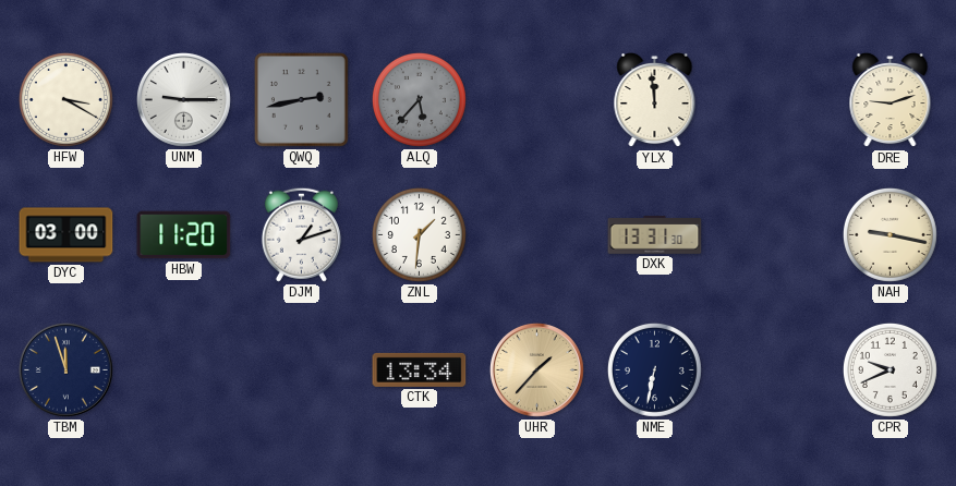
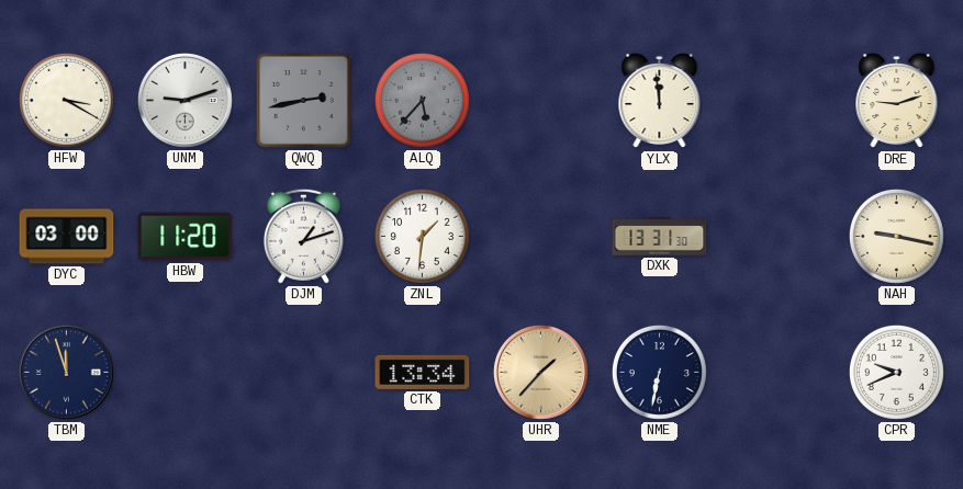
UNM: 9:15 -> 9:12 (184, 100)
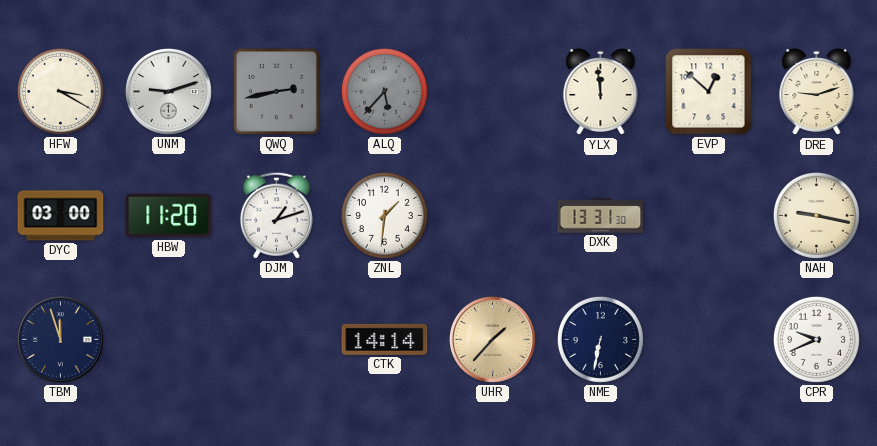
EVP: none -> 12:52 (709, 92)
CTK: 13:34 -> 14:14 (385, 339)
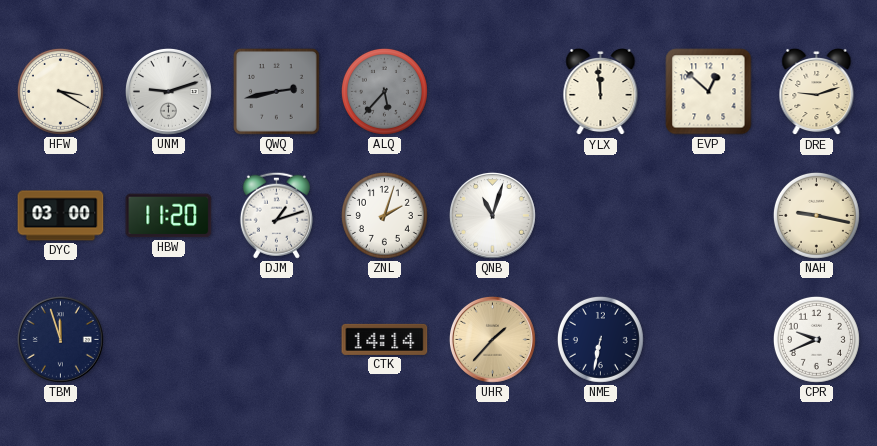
ZNL: 1:31 -> 2:03 (384, 215)
QNB: none -> 11:03 (492, 215)
DXK: 13:31 -> none (601, 216)
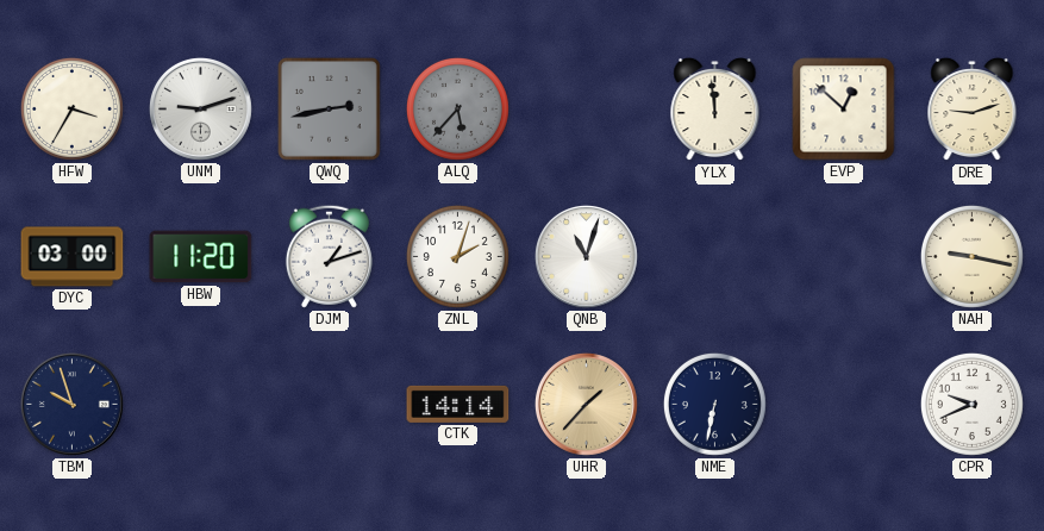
HFW: 3:20 -> 3:35 (71, 108)
TBM: 11:57 -> 9:57 (71, 404)
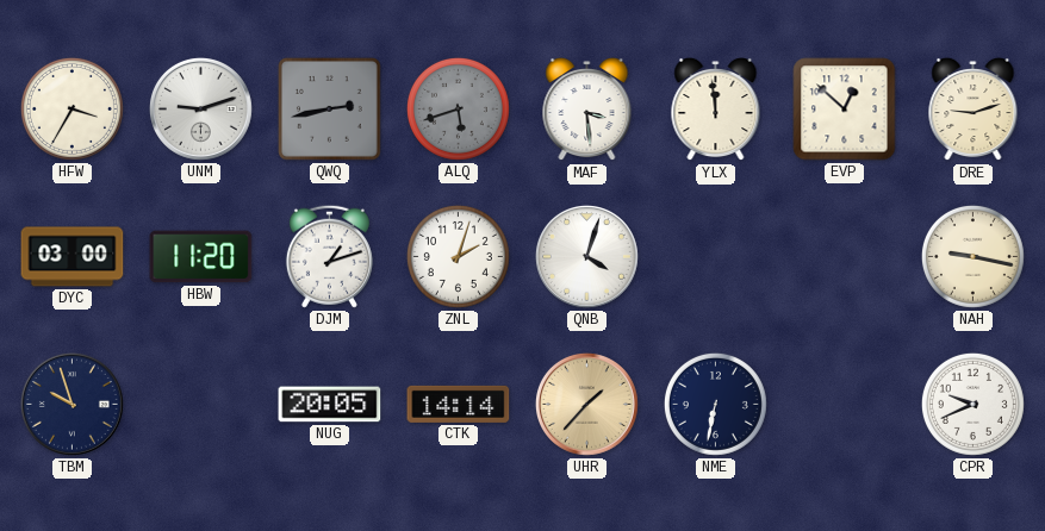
ALQ: 5:37 -> 5:42 (458, 108)
MAF: none -> 3:29 (587, 110)
QNB: 11:03 -> 4:03 (586, 256)
NUG: none -> 20:05 (330, 405)
